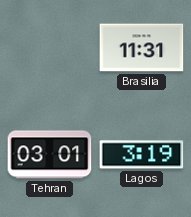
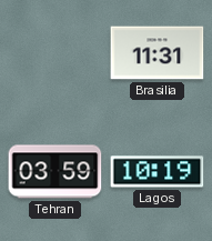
Tehran: 03:01 -> 03:59 (55, 172)
Lagos: 3:19 -> 10:19 (158, 172)
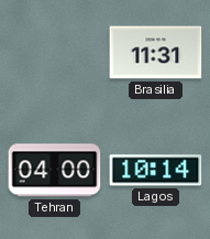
Tehran: 03:59 -> 04:00 (55, 171)
Lagos: 10:19 -> 10:14 (156, 171)
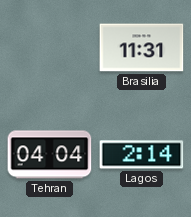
Tehran: 04:00 -> 04:04 (50, 155)
Lagos: 10:14 -> 2:14 (142, 155)
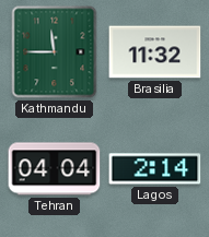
Kathmandu: none -> 11:45 (55, 52)
Brasilia: 11:31 -> 11:32 (155, 52)
